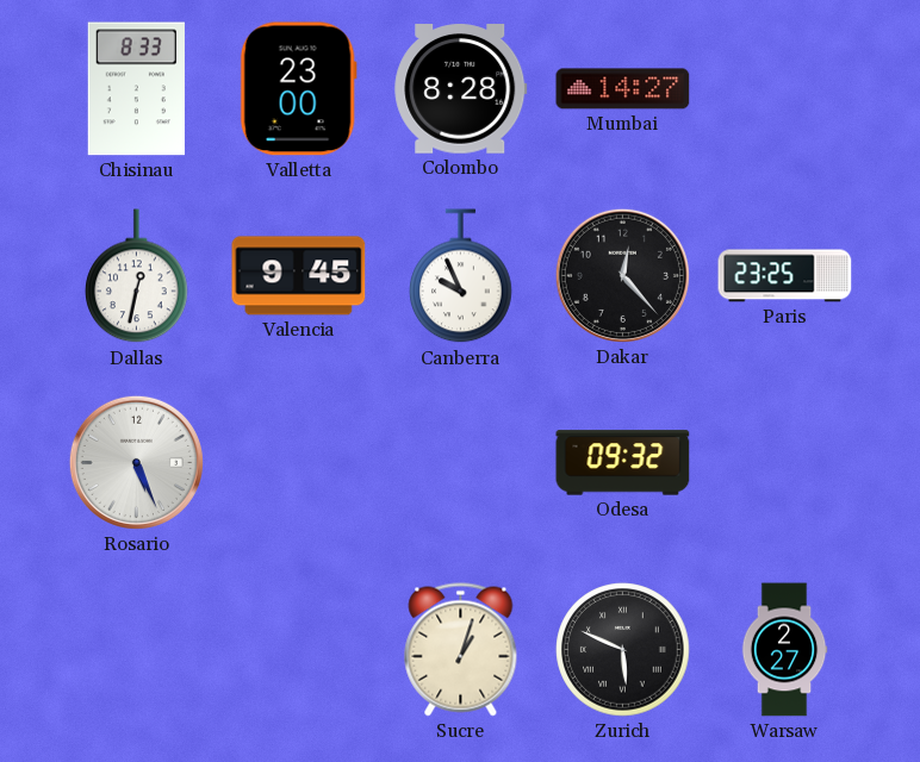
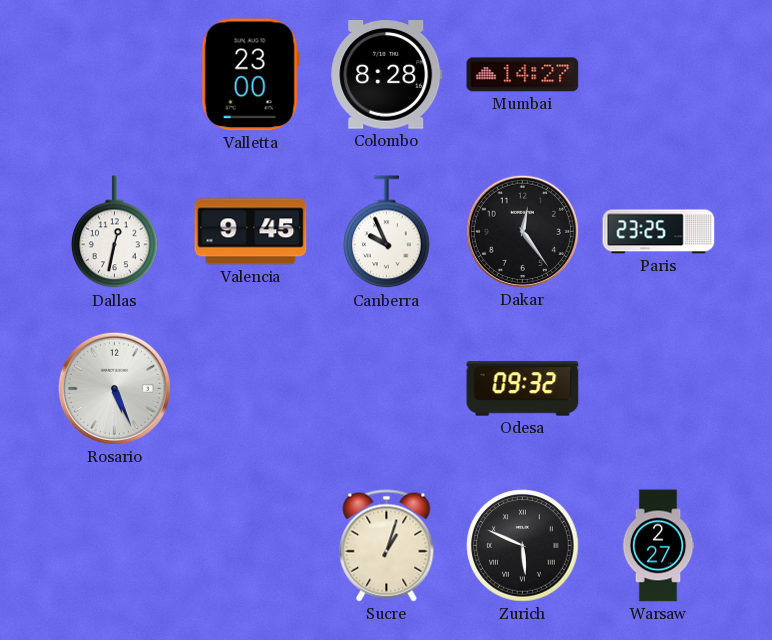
Chisinau: 8:33 -> none (136, 89)
Dakar: 12:23 -> 12:24 (522, 231)
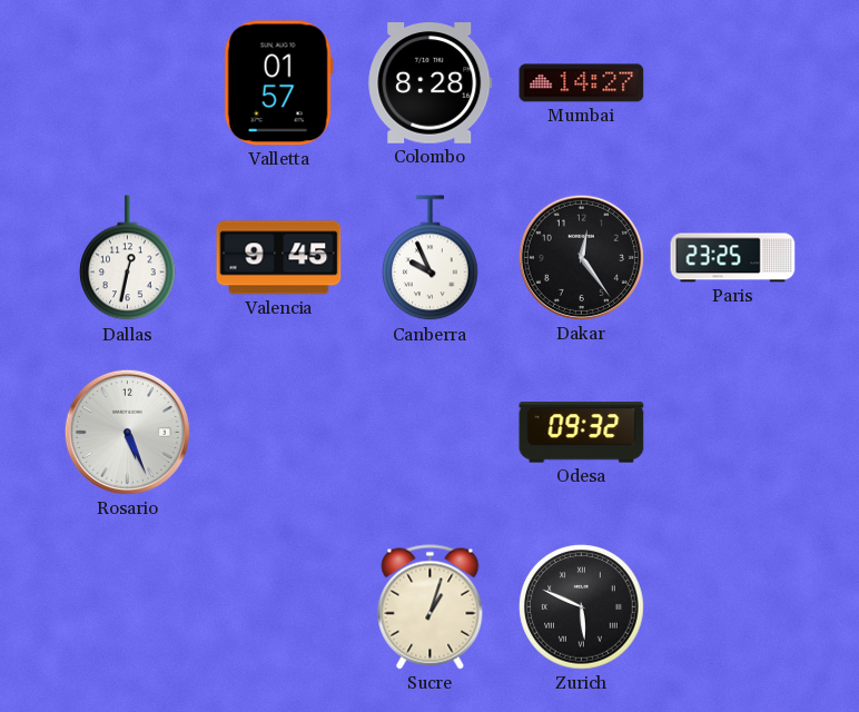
Valletta: 23:00 -> 01:57 (278, 83)
Warsaw: 2:27 -> none (658, 546)
